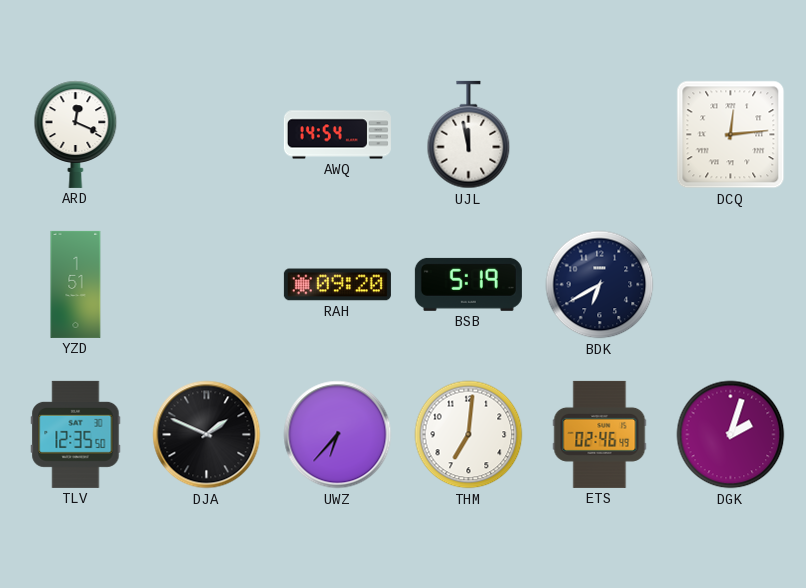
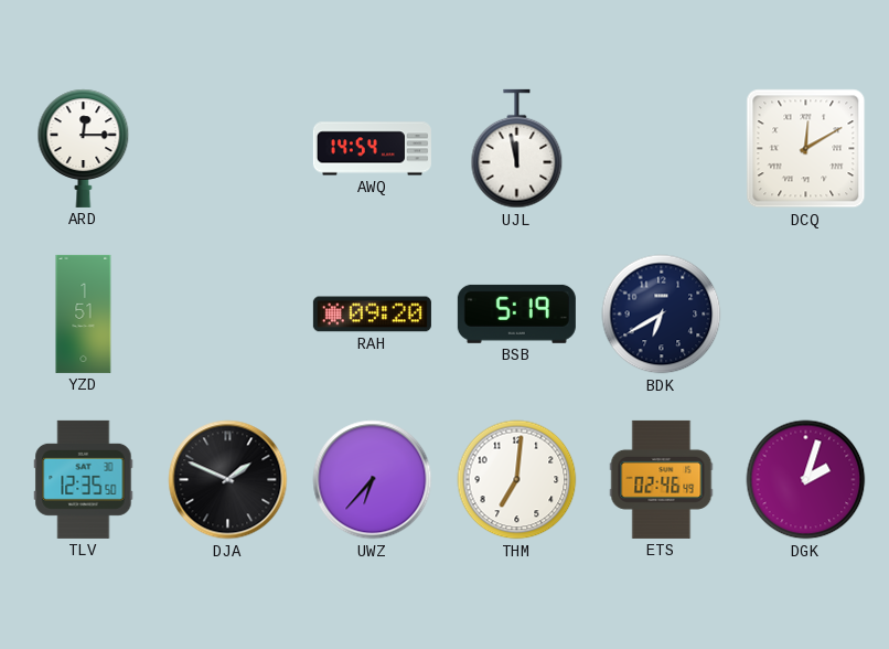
ARD: 12:19 -> 12:15 (84, 148)
DCQ: 12:14 -> 12:10 (806, 149)
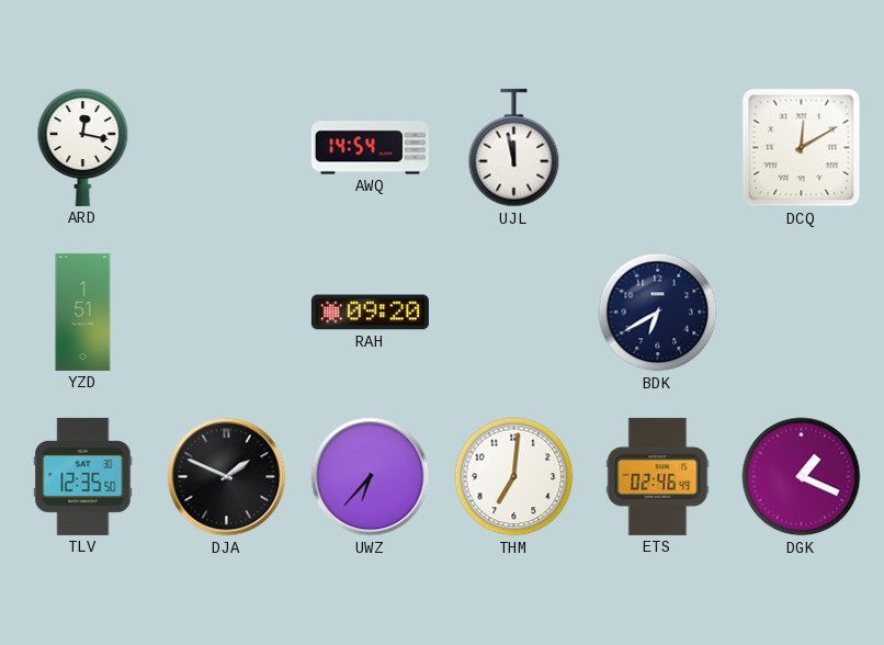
ARD: 12:15 -> 12:17 (83, 147)
BSB: 5:19 -> none (516, 313)
DGK: 2:03 -> 1:19 (802, 477)
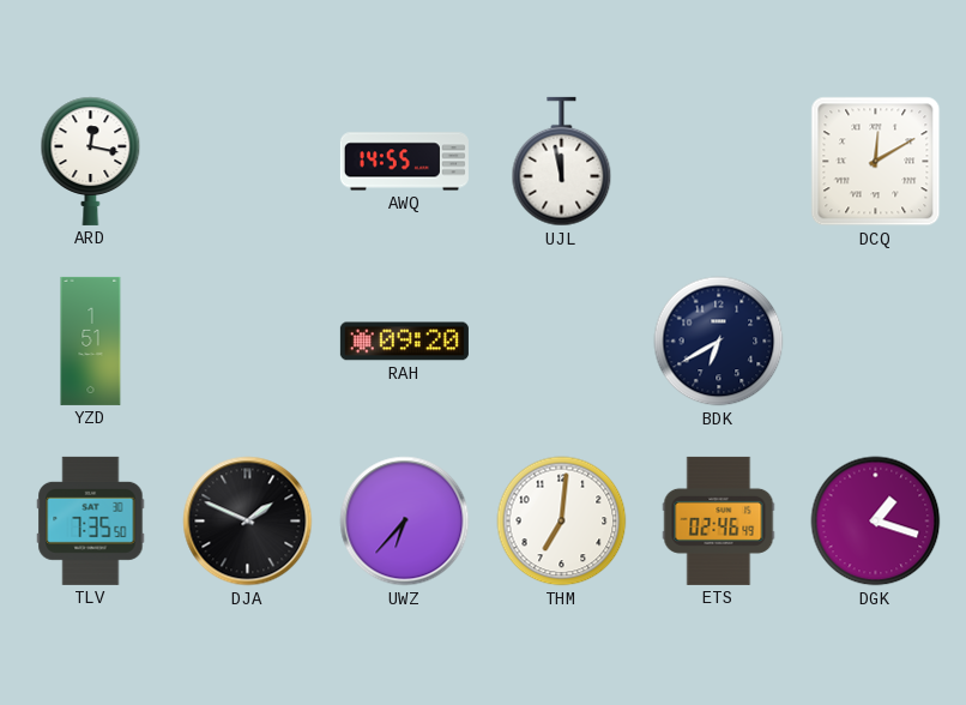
AWQ: 14:54 -> 14:55 (404, 162)
TLV: 12:35 -> 7:35 (91, 520)
DGK: 1:19 -> 1:18 (876, 522)
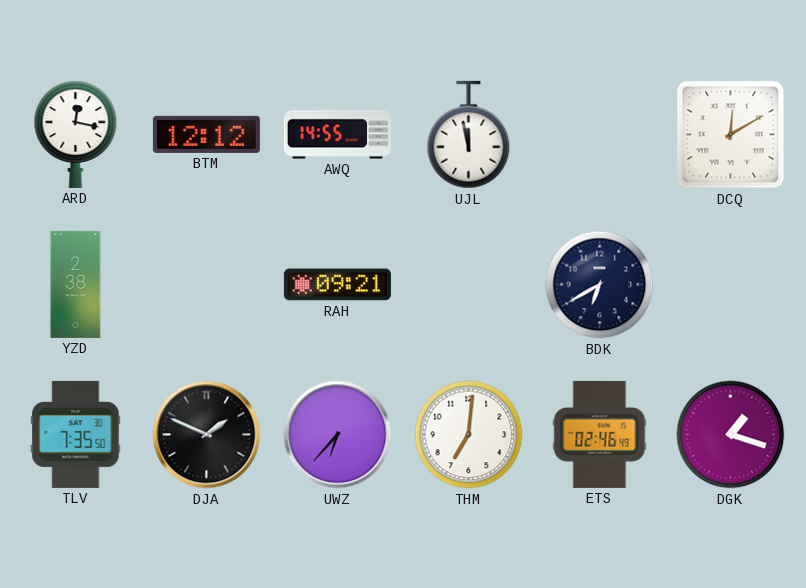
BTM: none -> 12:12 (206, 134)
YZD: 1:51 -> 2:38 (76, 284)
RAH: 09:20 -> 09:21 (337, 285)
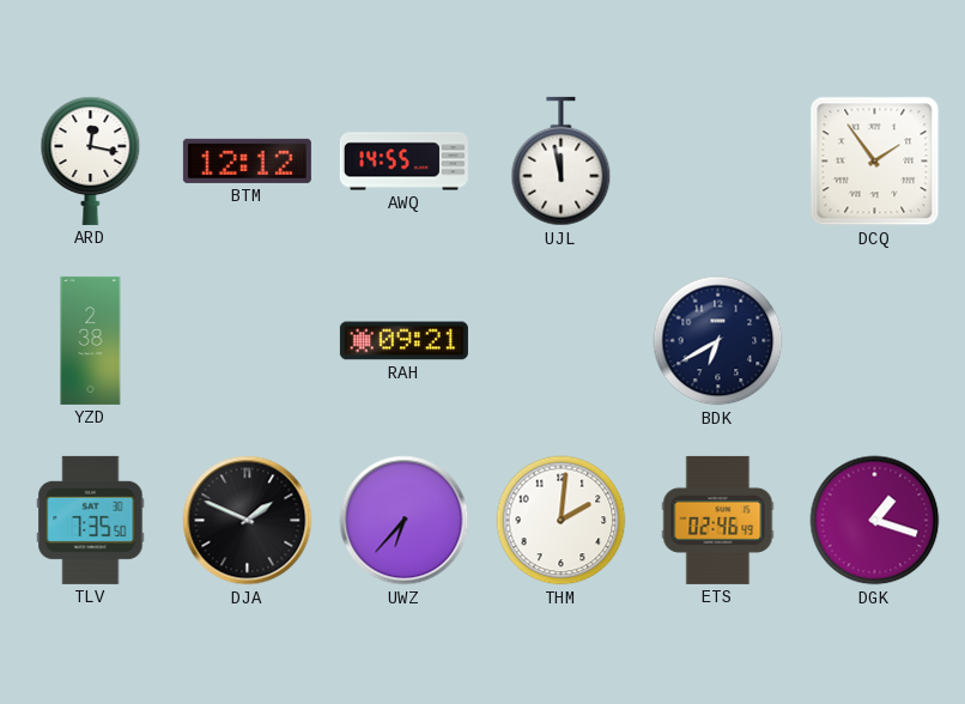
DCQ: 12:10 -> 1:54 (875, 162)
THM: 7:01 -> 2:01 (562, 521)
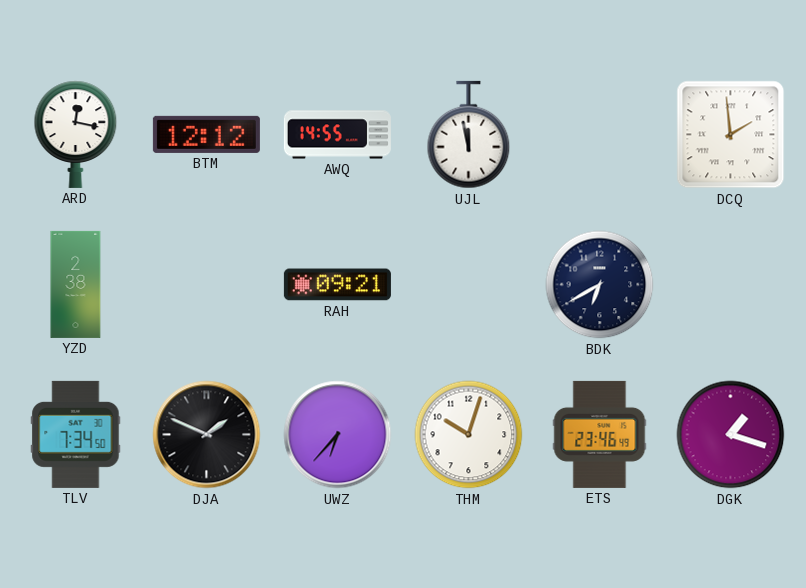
DCQ: 1:54 -> 1:59 (731, 135)
TLV: 7:35 -> 7:34 (76, 434)
THM: 2:01 -> 10:03 (469, 435)
ETS: 02:46 -> 23:46 (600, 434)
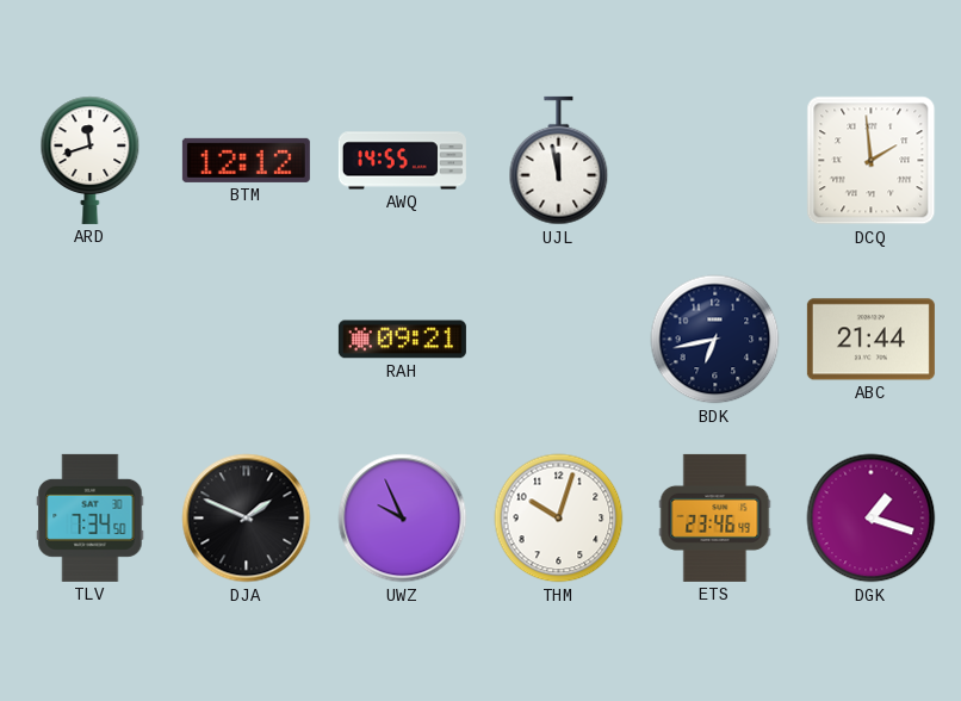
ARD: 12:17 -> 11:42 (91, 160)
YZD: 2:38 -> none (76, 284)
BDK: 6:40 -> 6:43 (715, 340)
ABC: none -> 21:44 (870, 340)
UWZ: 6:37 -> 9:56 (403, 519)
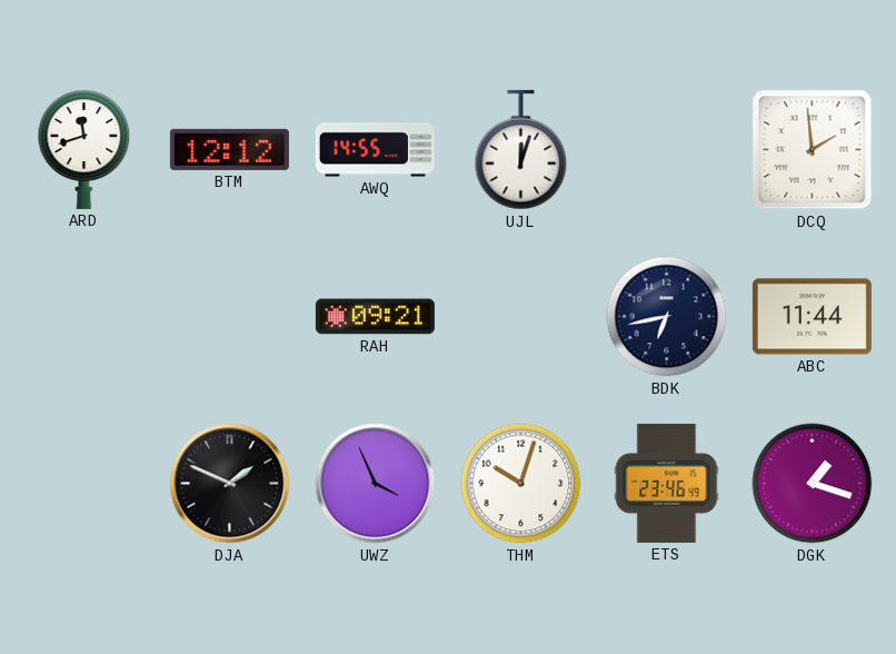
UJL: 11:58 -> 12:03 (521, 150)
ABC: 21:44 -> 11:44 (812, 317)
TLV: 7:34 -> none (91, 517)
UWZ: 9:56 -> 3:56 (376, 484)
